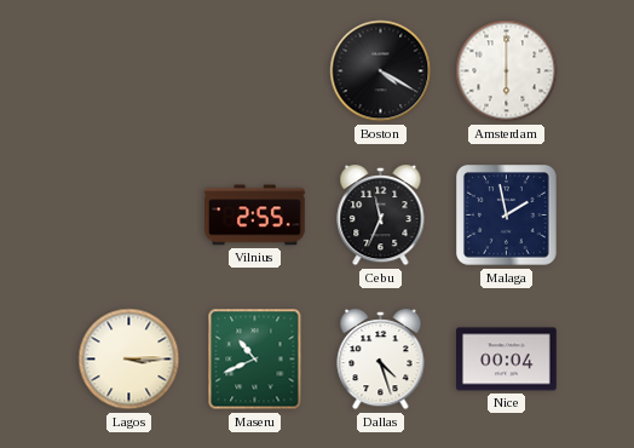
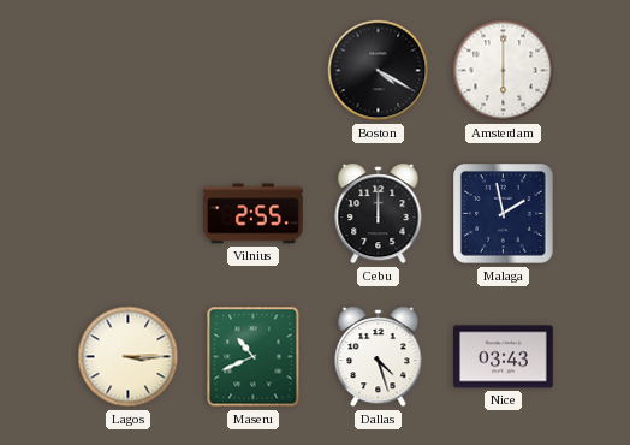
Cebu: 11:34 -> 12:00 (379, 214)
Nice: 00:04 -> 03:43 (504, 357)
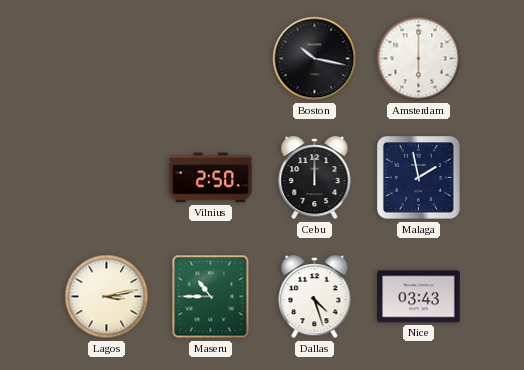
Boston: 4:20 -> 10:17 (315, 59)
Vilnius: 2:55 -> 2:50 (211, 178)
Lagos: 3:15 -> 3:13 (107, 297)
Maseru: 10:41 -> 10:45 (211, 297)
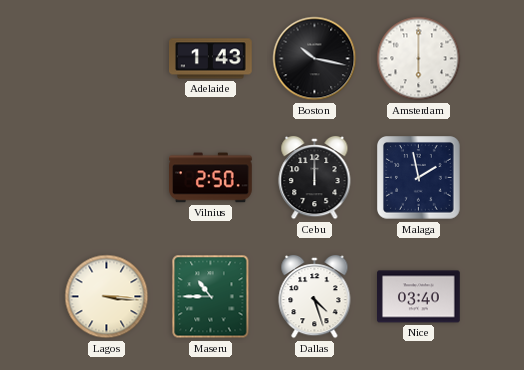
Adelaide: none -> 1:43 (211, 59)
Lagos: 3:13 -> 3:16 (107, 297)
Nice: 03:43 -> 03:40 (419, 297)
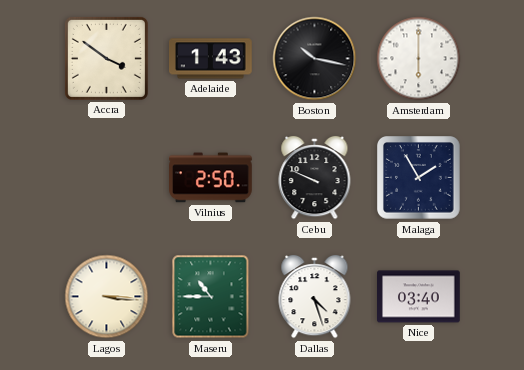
Accra: none -> 3:51 (106, 58)
Cebu: 12:00 -> 9:49 (315, 178)
Malaga: 1:58 -> 1:55 (419, 178)
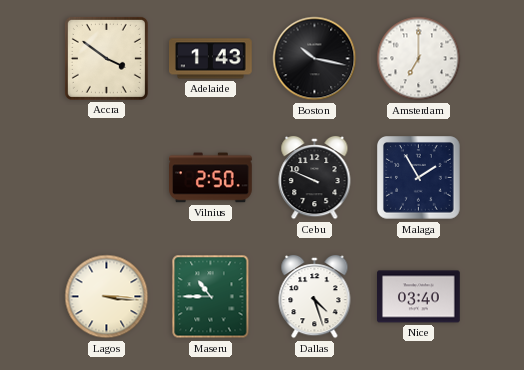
Amsterdam: 6:00 -> 7:00 (419, 59)
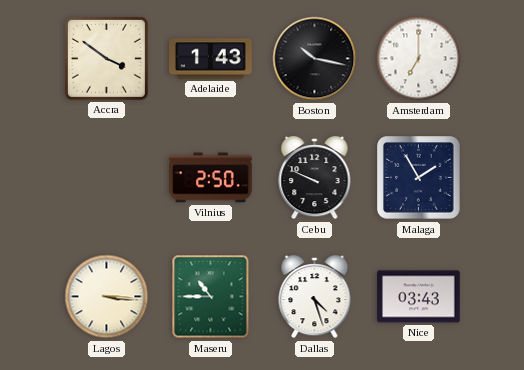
Nice: 03:40 -> 03:43 (419, 297)
